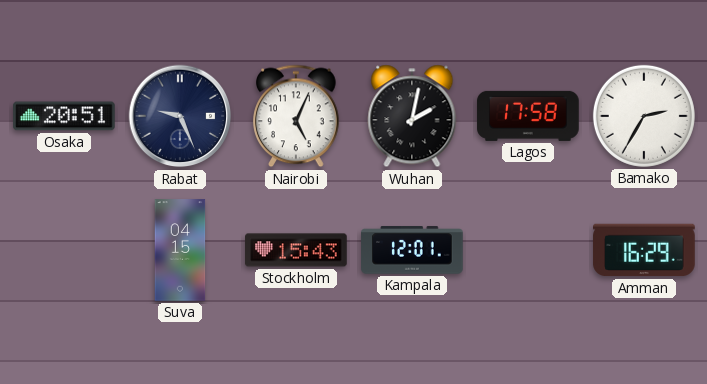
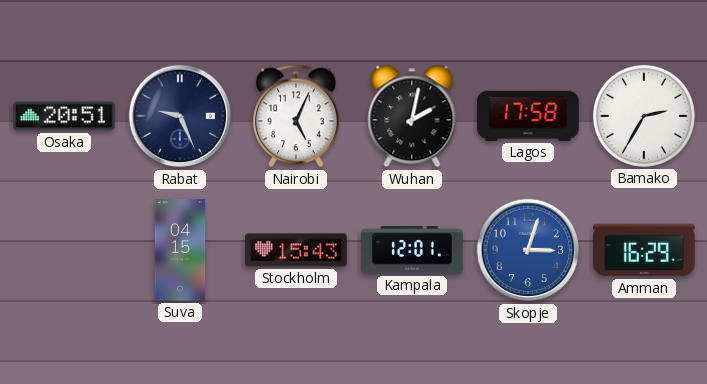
Skopje: none -> 3:03 (528, 250)
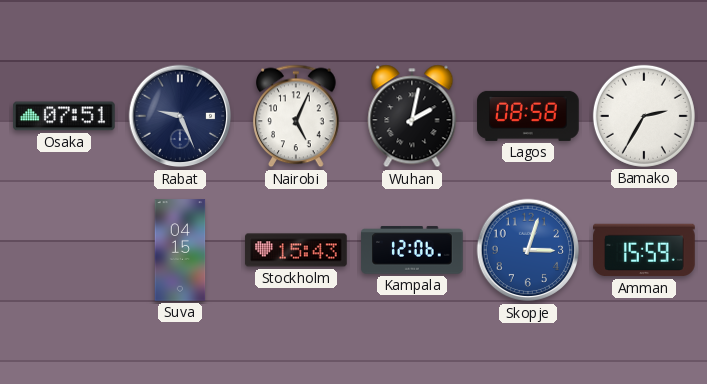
Osaka: 20:51 -> 07:51 (64, 116)
Lagos: 17:58 -> 08:58 (528, 116)
Kampala: 12:01 -> 12:06 (412, 250)
Amman: 16:29 -> 15:59 (644, 250)
